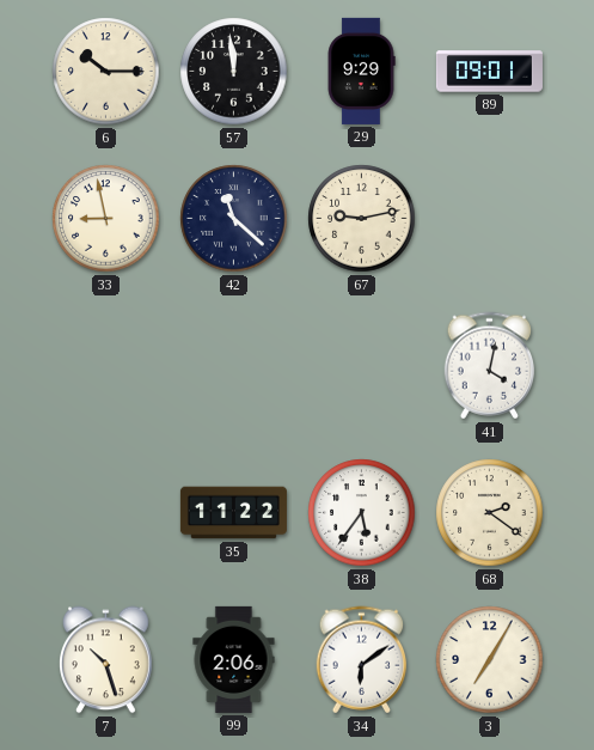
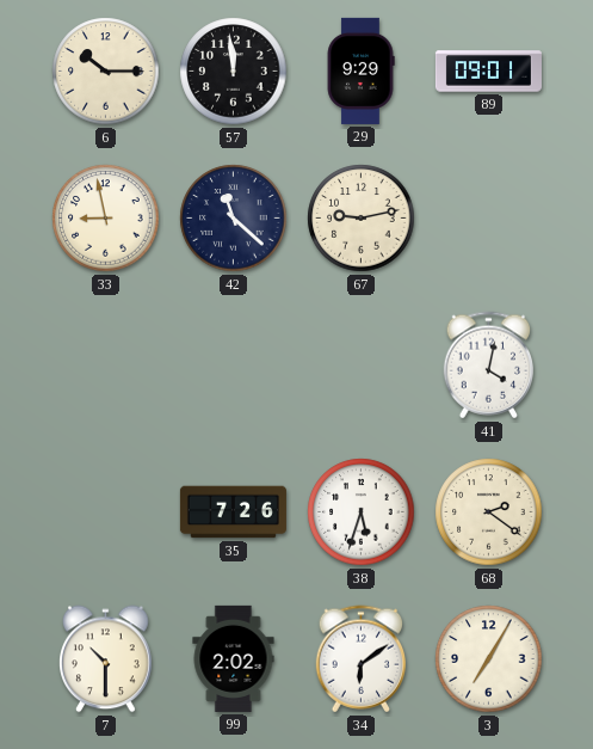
35: 11:22 -> 7:26 (233, 512)
38: 5:36 -> 5:33 (362, 512)
7: 10:27 -> 10:30 (106, 659)
99: 2:06 -> 2:02 (234, 658)
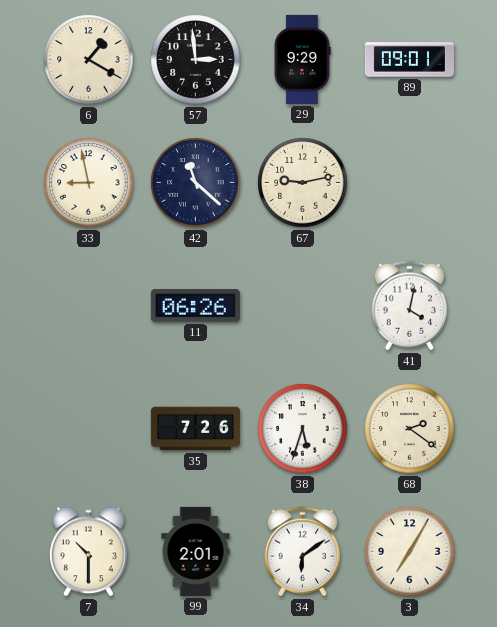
6: 10:15 -> 1:20 (89, 60)
57: 11:59 -> 2:59 (196, 60)
11: none -> 06:26 (195, 306)
99: 2:02 -> 2:01 (196, 551)
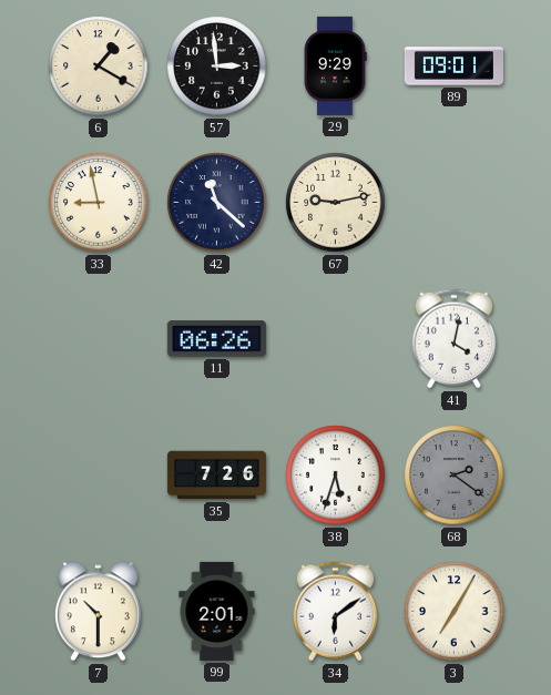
68 dial: cream -> grey (455, 476)
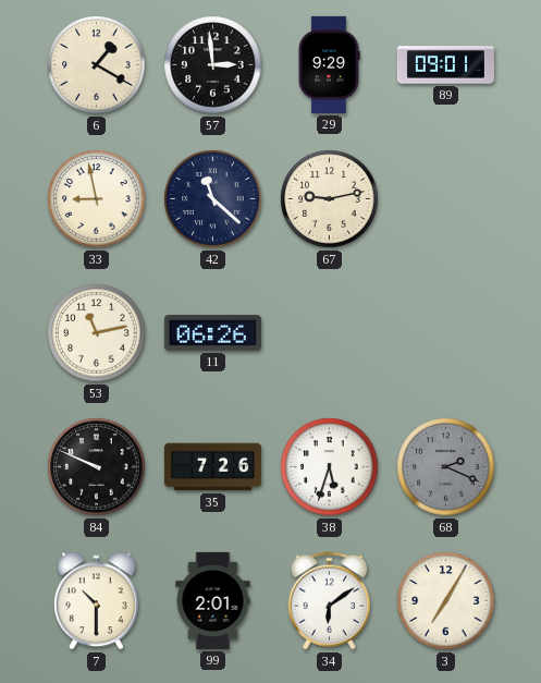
53: none -> 11:13 (97, 333)
41: 4:02 -> none (455, 339)
84: none -> 9:49 (97, 467)
68: 2:21 -> 2:19 (446, 467)
